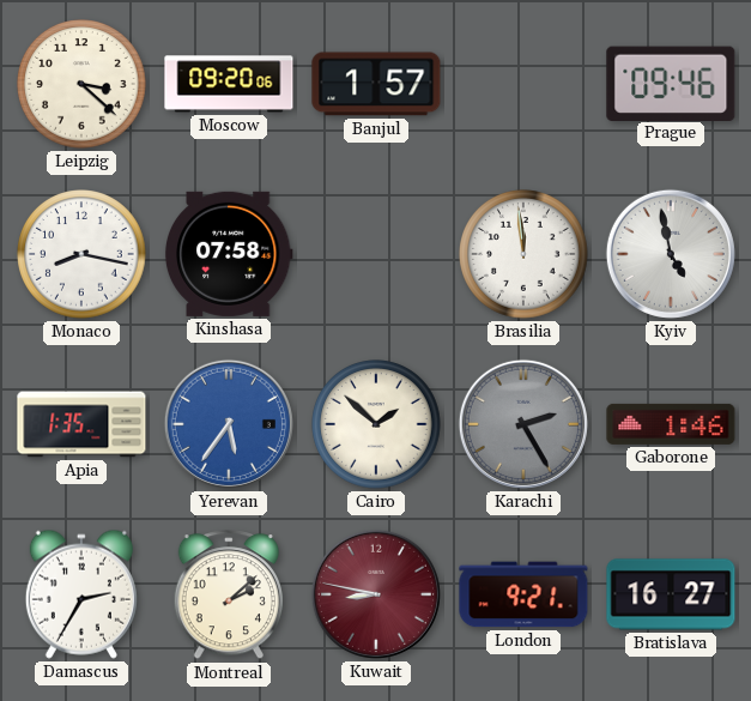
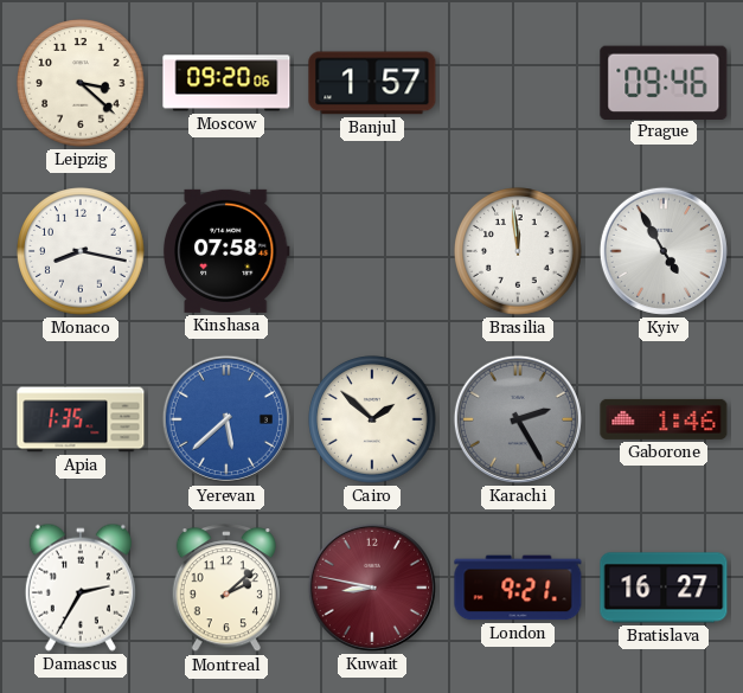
Kyiv: 4:58 -> 4:55 (664, 251)
Yerevan: 5:36 -> 5:38 (226, 419)
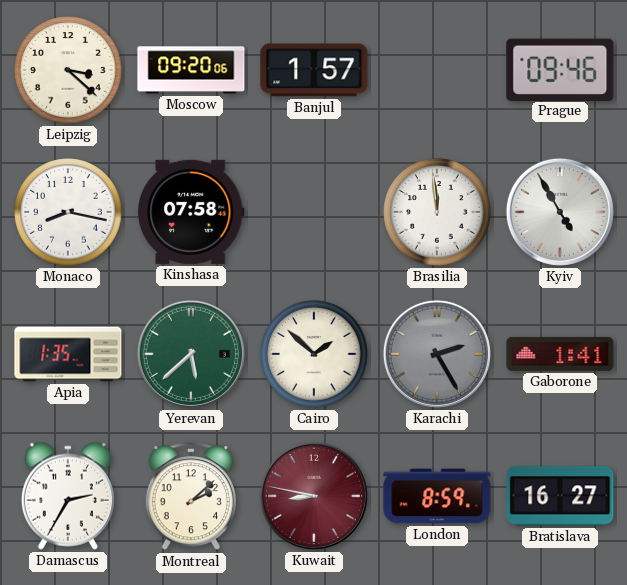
Yerevan dial: blue -> green (191, 354)
Gaborone: 1:46 -> 1:41 (560, 354)
London: 9:21 -> 8:59 (437, 496)
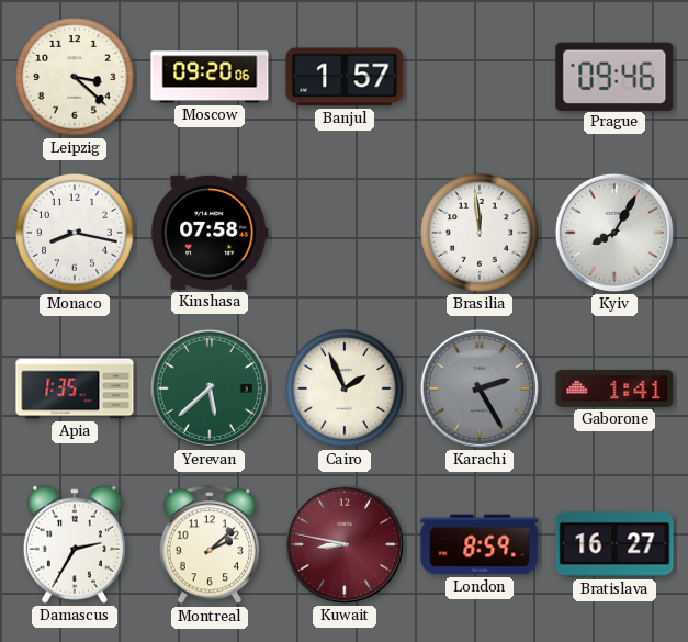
Kyiv: 4:55 -> 8:05 (614, 233)
Cairo: 1:52 -> 1:56 (345, 388)
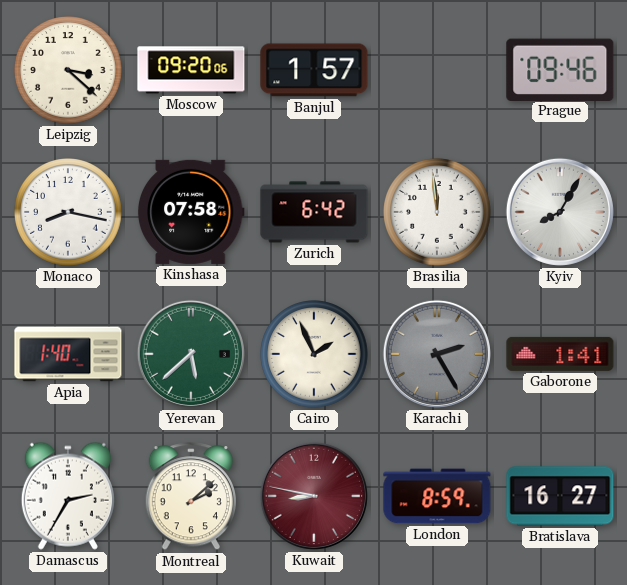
Zurich: none -> 6:42 (314, 212)
Apia: 1:35 -> 1:40 (68, 354)
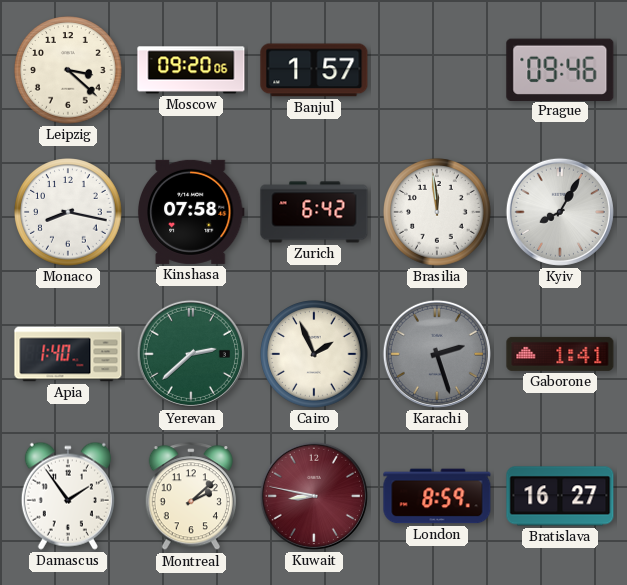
Yerevan: 5:38 -> 2:38 (191, 354)
Karachi: 2:25 -> 2:27 (437, 354)
Damascus: 2:35 -> 1:54 (68, 496)
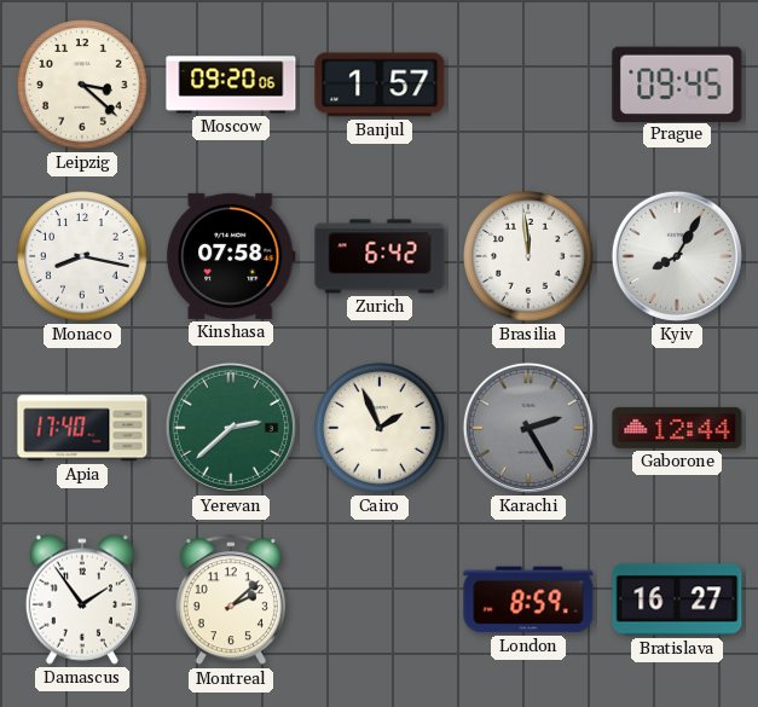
Prague: 09:46 -> 09:45 (677, 83)
Apia: 1:40 -> 17:40 (82, 428)
Karachi: 2:27 -> 2:25 (528, 428)
Gaborone: 1:41 -> 12:44 (677, 428)
Kuwait: 8:47 -> none (314, 496)
